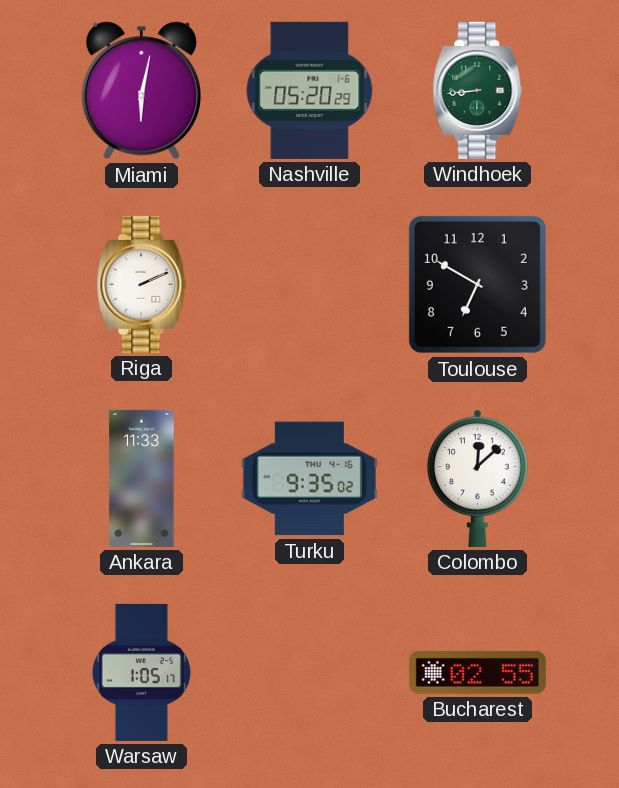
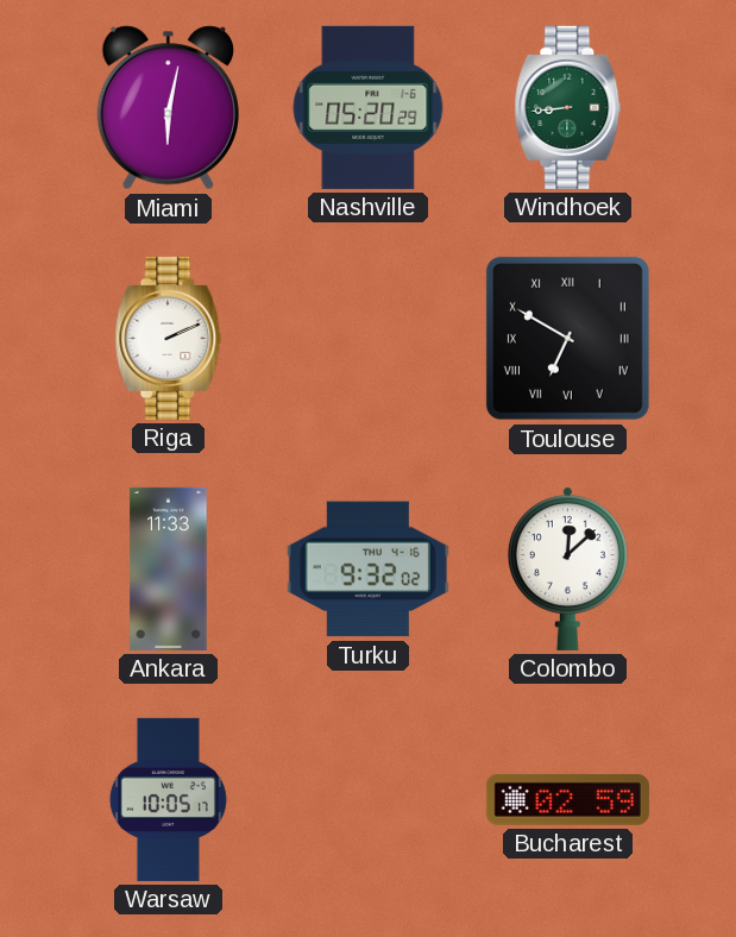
Toulouse numerals: Arabic -> Roman (567, 338)
Turku: 9:35 -> 9:32 (367, 570)
Warsaw: 1:05 -> 10:05 (168, 799)
Bucharest: 02:55 -> 02:59 (567, 799)
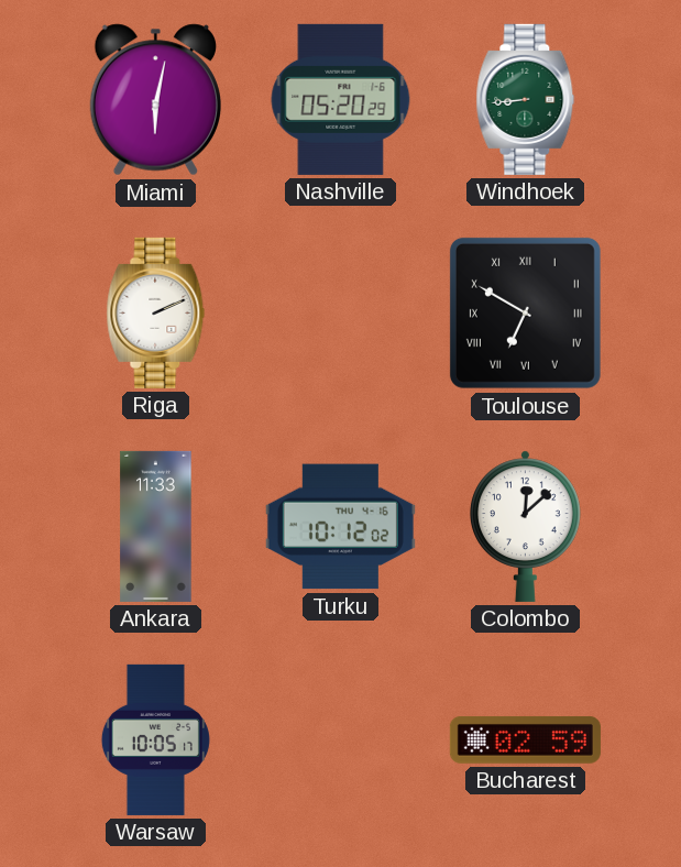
Turku: 9:32 -> 10:12 (340, 527)
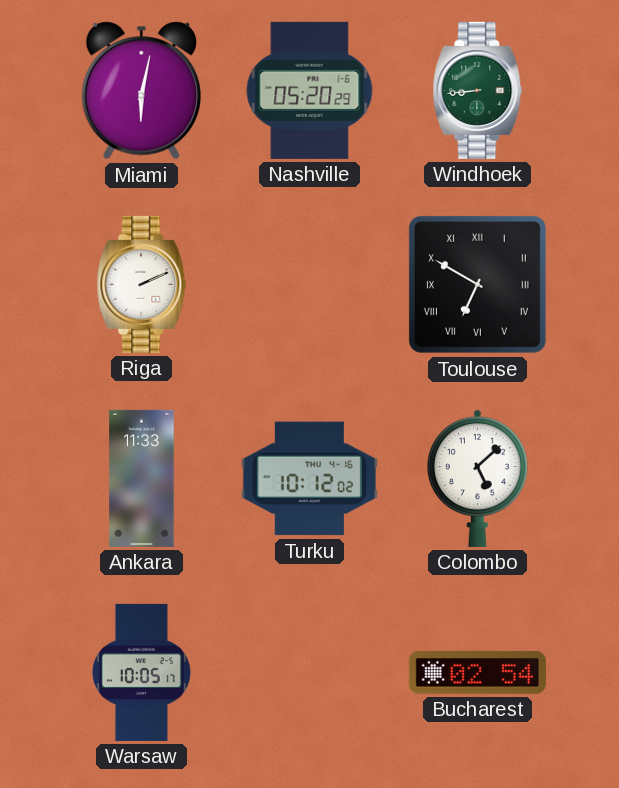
Colombo: 12:08 -> 5:08 (477, 478)
Bucharest: 02:59 -> 02:54 (477, 672)
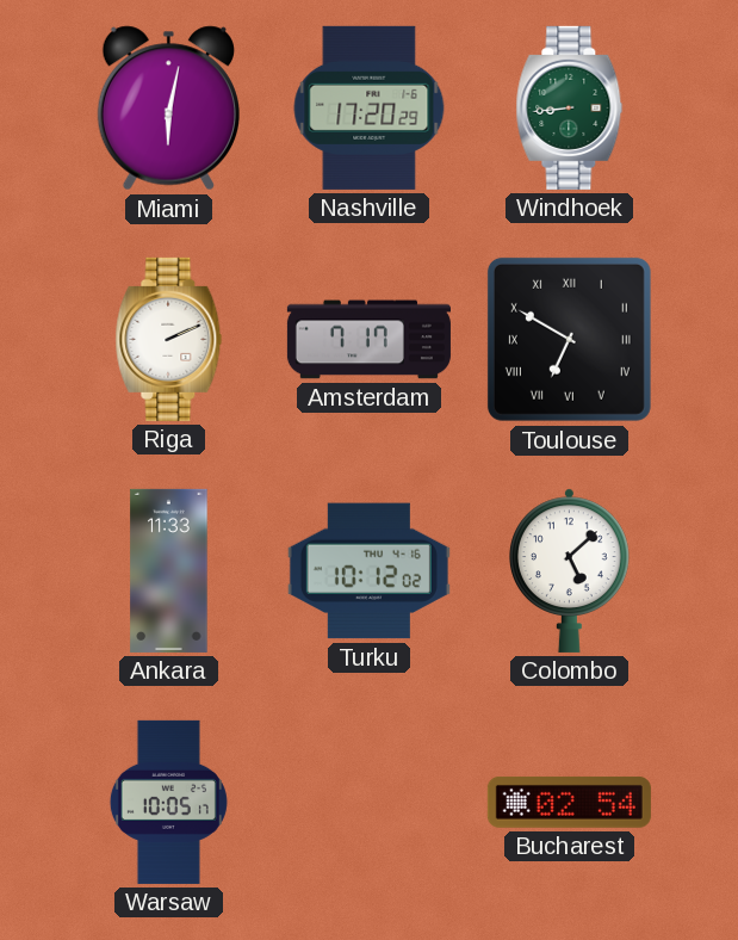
Nashville: 05:20 -> 17:20 (370, 107)
Amsterdam: none -> 7:17 (368, 340)
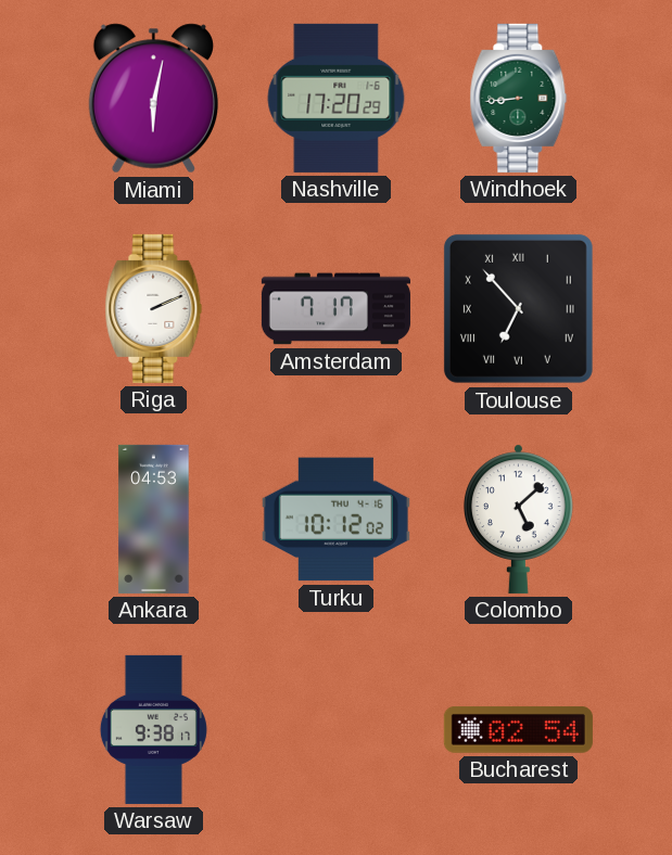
Toulouse: 6:50 -> 6:53 (518, 308)
Ankara: 11:33 -> 04:53 (154, 519)
Warsaw: 10:05 -> 9:38 (153, 729)
